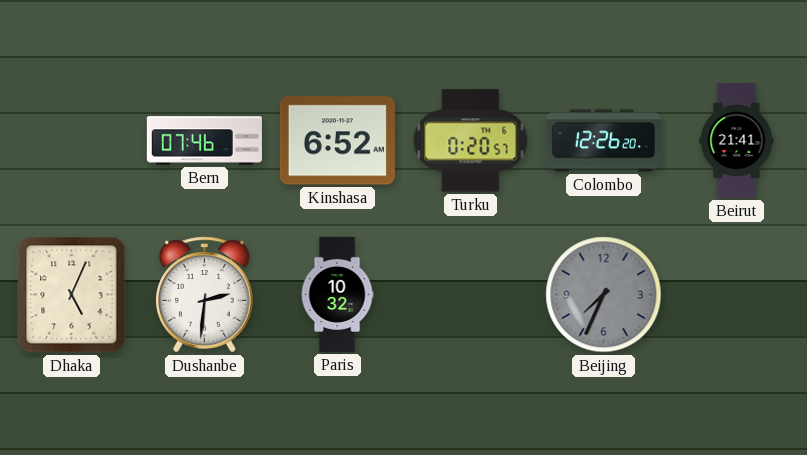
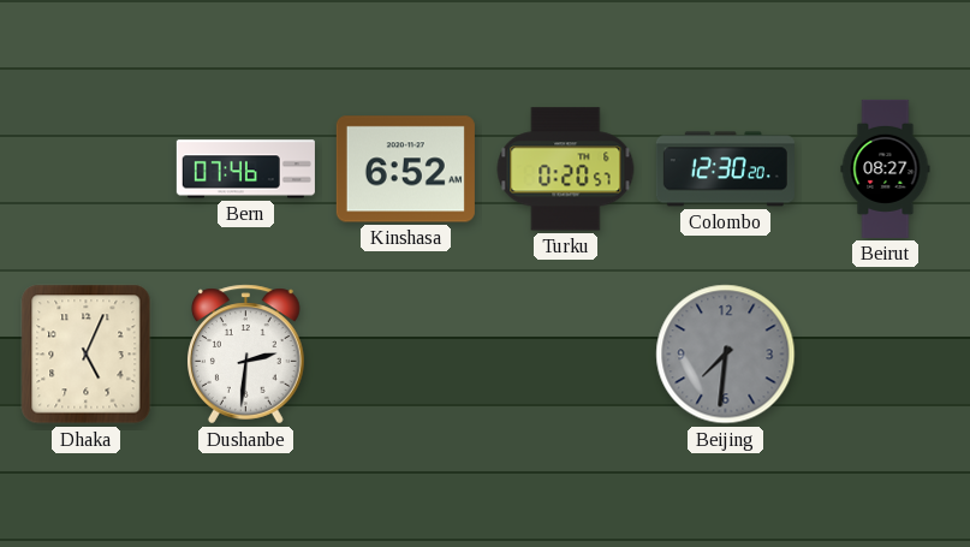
Colombo: 12:26 -> 12:30 (725, 170)
Beirut: 21:41 -> 08:27 (886, 168)
Paris: 10:32 -> none (337, 294)
Beijing: 7:34 -> 7:31 (726, 355)
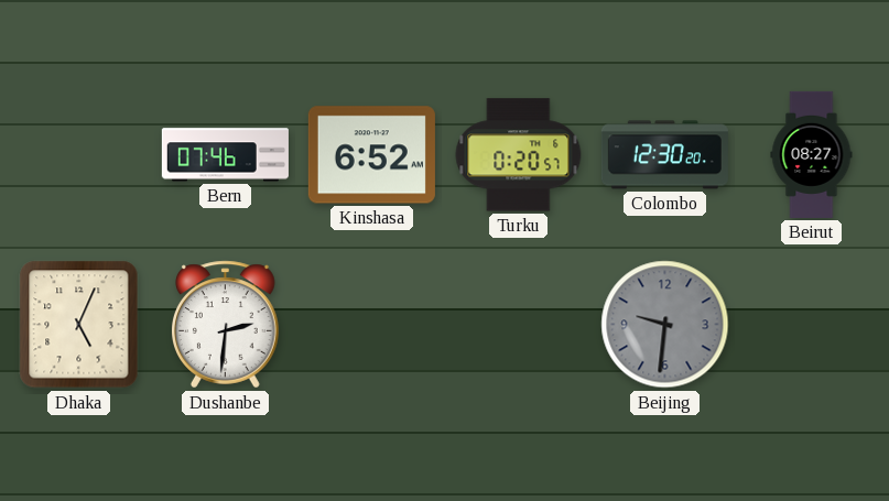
Beijing: 7:31 -> 9:31 (665, 325)
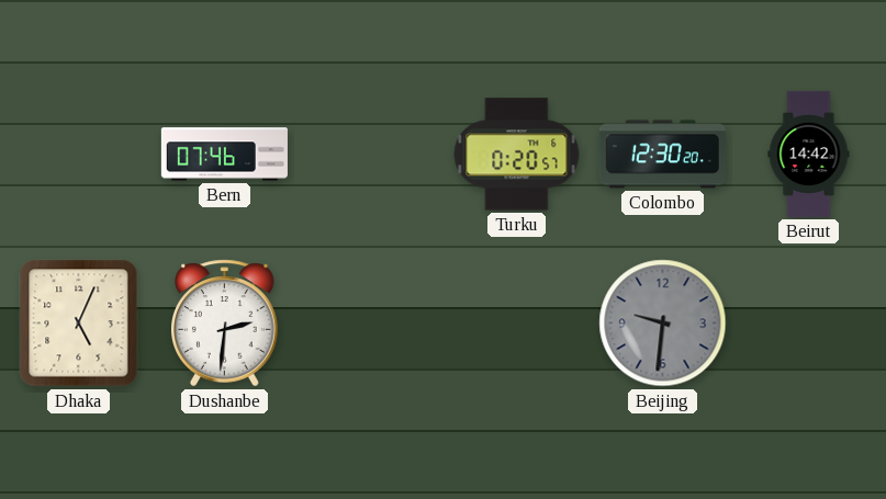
Kinshasa: 6:52 -> none (371, 155)
Beirut: 08:27 -> 14:42 (809, 154)
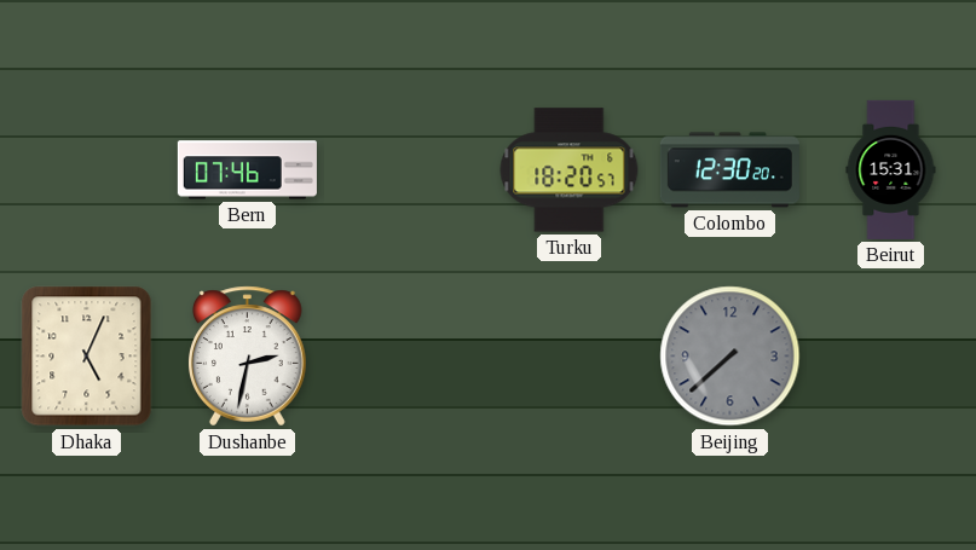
Turku: 0:20 -> 18:20 (570, 170)
Beirut: 14:42 -> 15:31 (891, 169)
Dushanbe: 2:31 -> 2:32 (248, 357)
Beijing: 9:31 -> 7:38 (730, 357)
